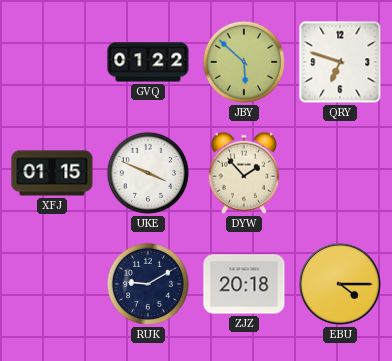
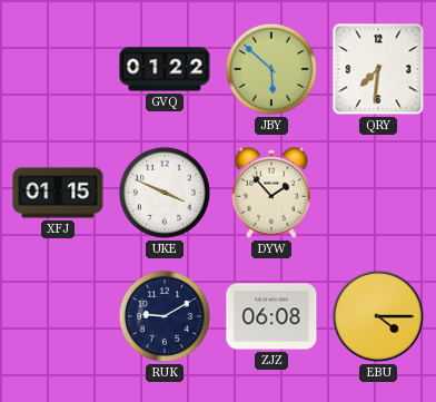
QRY: 6:48 -> 7:31 (378, 69)
ZJZ: 20:18 -> 06:08 (271, 316)
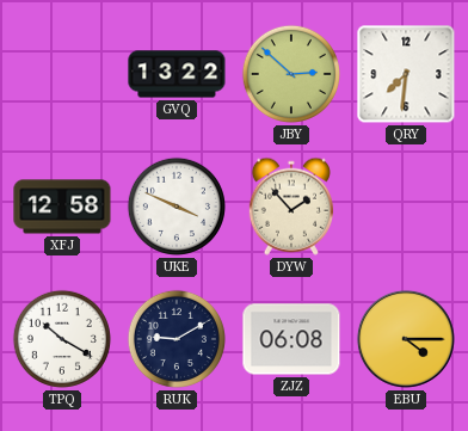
GVQ: 01:22 -> 13:22 (177, 74)
JBY: 5:52 -> 2:52 (291, 74)
XFJ: 01:15 -> 12:58 (62, 207)
TPQ: none -> 10:20 (62, 339)
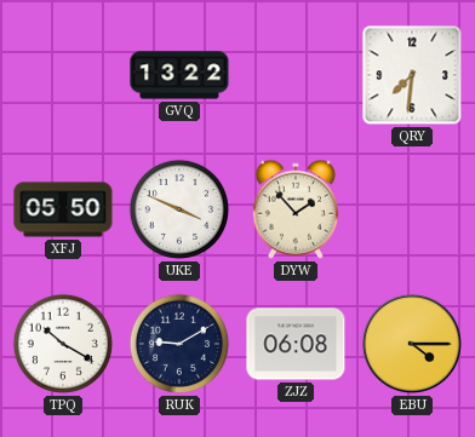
JBY: 2:52 -> none (291, 74)
XFJ: 12:58 -> 05:50 (63, 209)
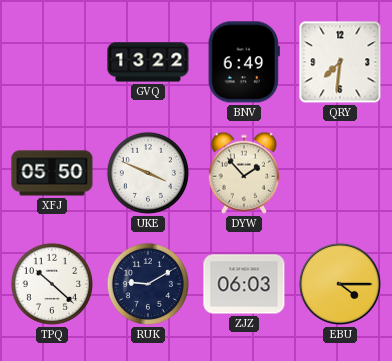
BNV: none -> 6:49 (244, 62)
TPQ: 10:20 -> 10:22 (52, 284)
ZJZ: 06:08 -> 06:03 (244, 284)
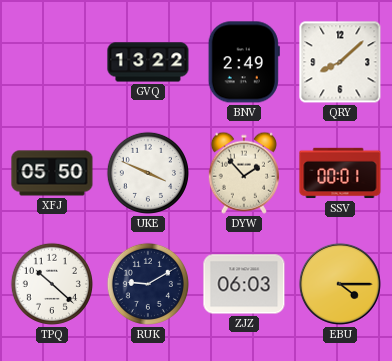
BNV: 6:49 -> 2:49 (244, 62)
QRY: 7:31 -> 8:08 (340, 62)
SSV: none -> 00:01 (340, 173)
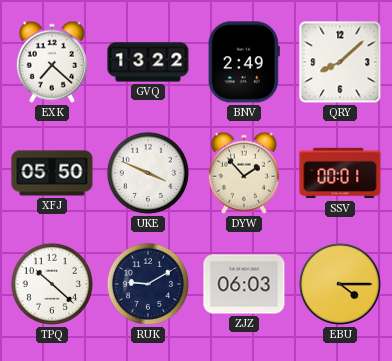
EXK: none -> 7:22 (52, 62)
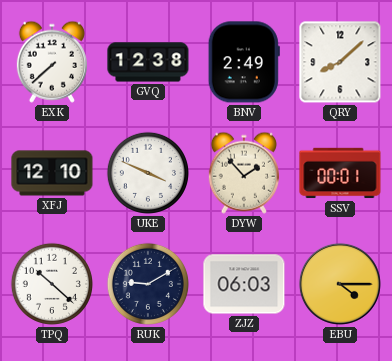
EXK: 7:22 -> 7:38 (52, 62)
GVQ: 13:22 -> 12:38 (148, 62)
XFJ: 05:50 -> 12:10 (52, 173)
